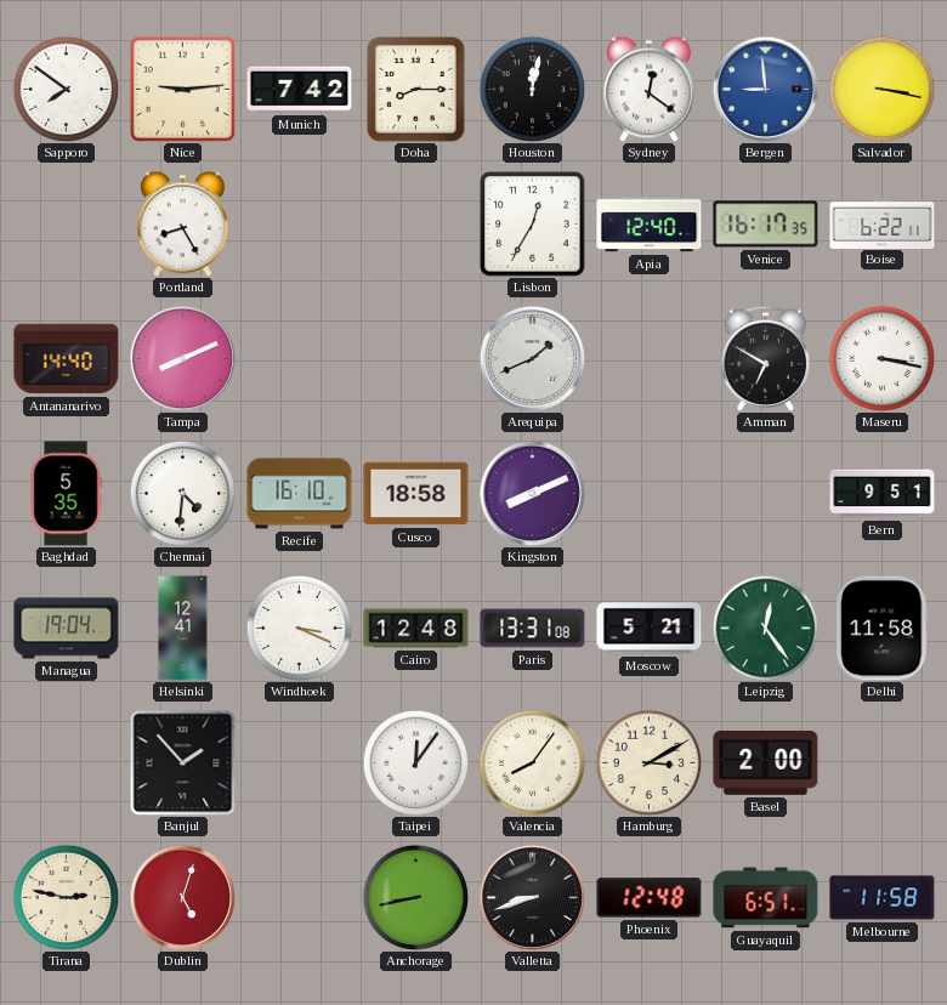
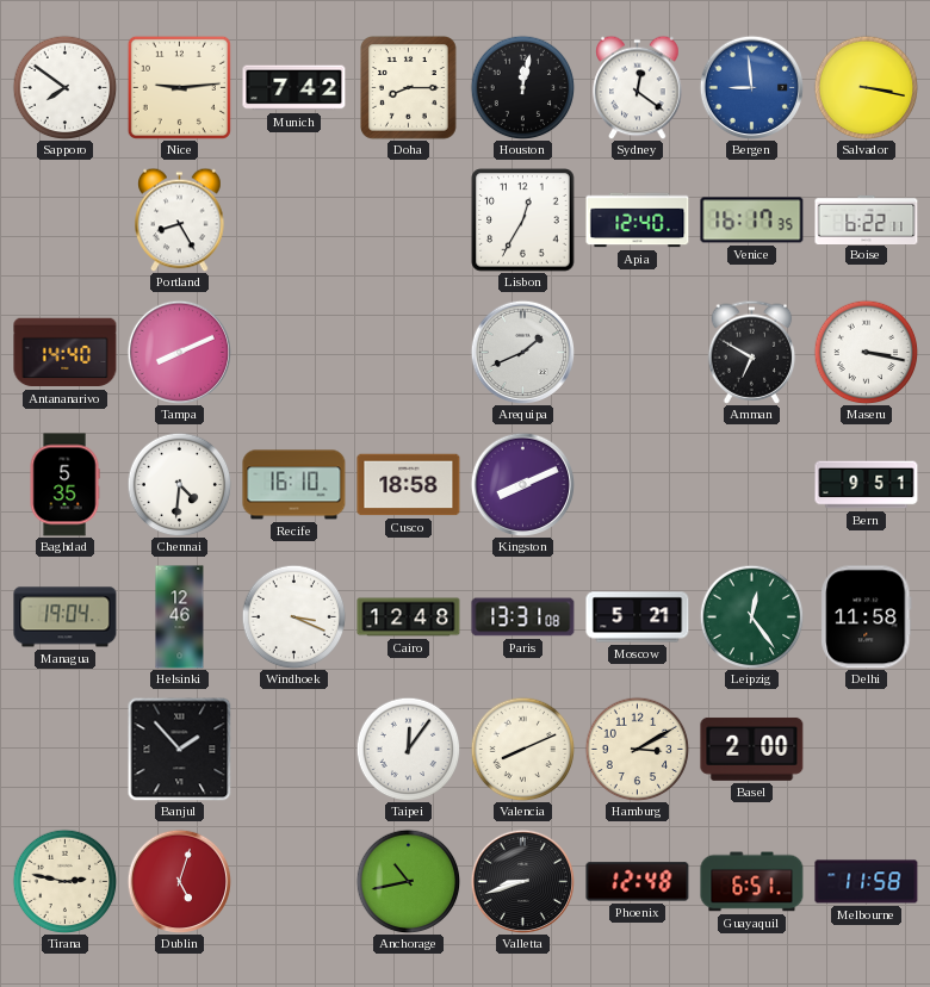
Helsinki: 12:41 -> 12:46 (180, 617)
Valencia: 8:06 -> 8:11 (522, 749)
Anchorage: 8:43 -> 10:43 (408, 881)
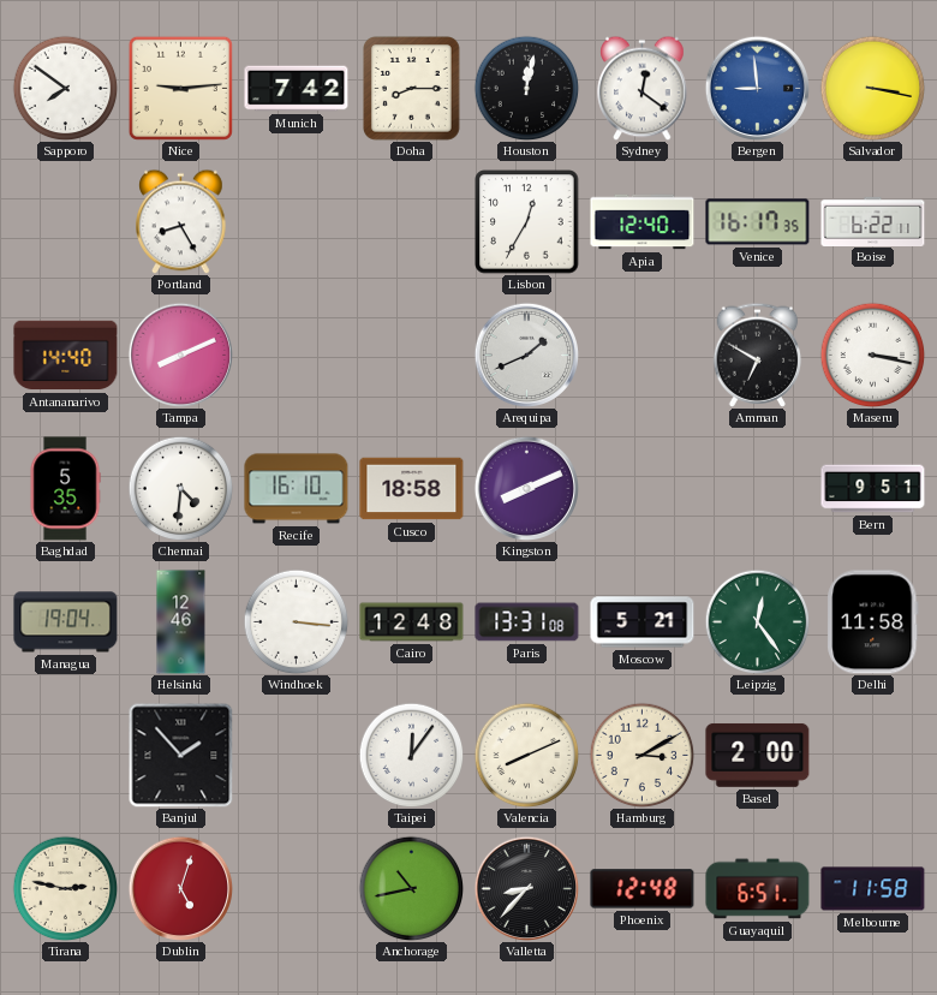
Windhoek: 3:19 -> 3:16 (296, 621)
Valletta: 8:42 -> 8:37 (526, 888)
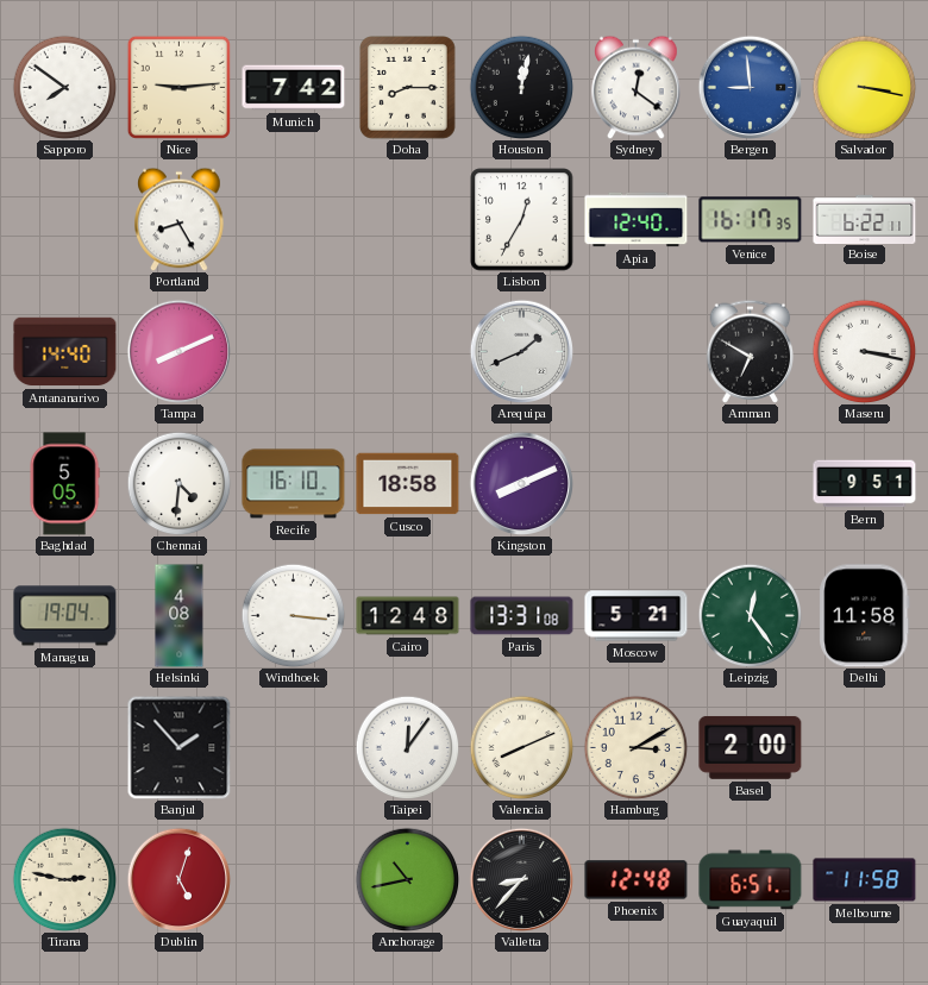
Baghdad: 5:35 -> 5:05 (64, 484)
Helsinki: 12:46 -> 4:08 (180, 616)
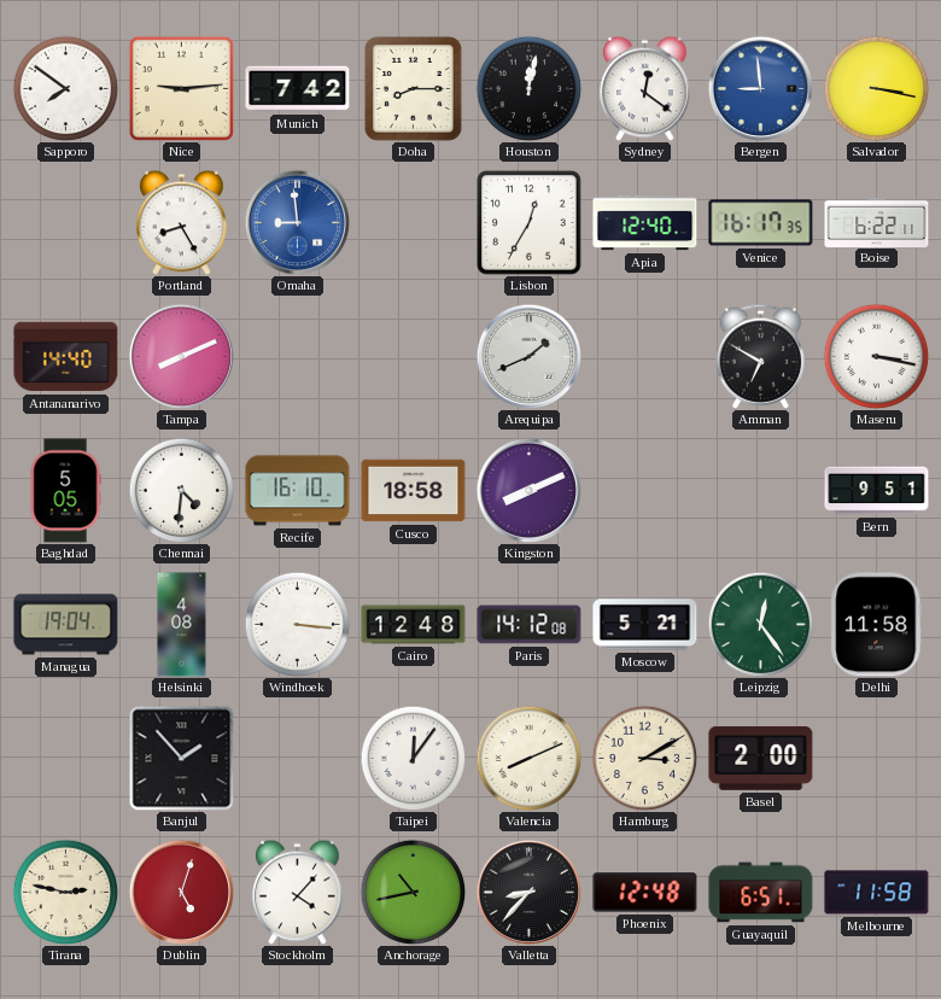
Omaha: none -> 8:59 (297, 222)
Paris: 13:31 -> 14:12 (530, 625)
Stockholm: none -> 4:07 (298, 892)
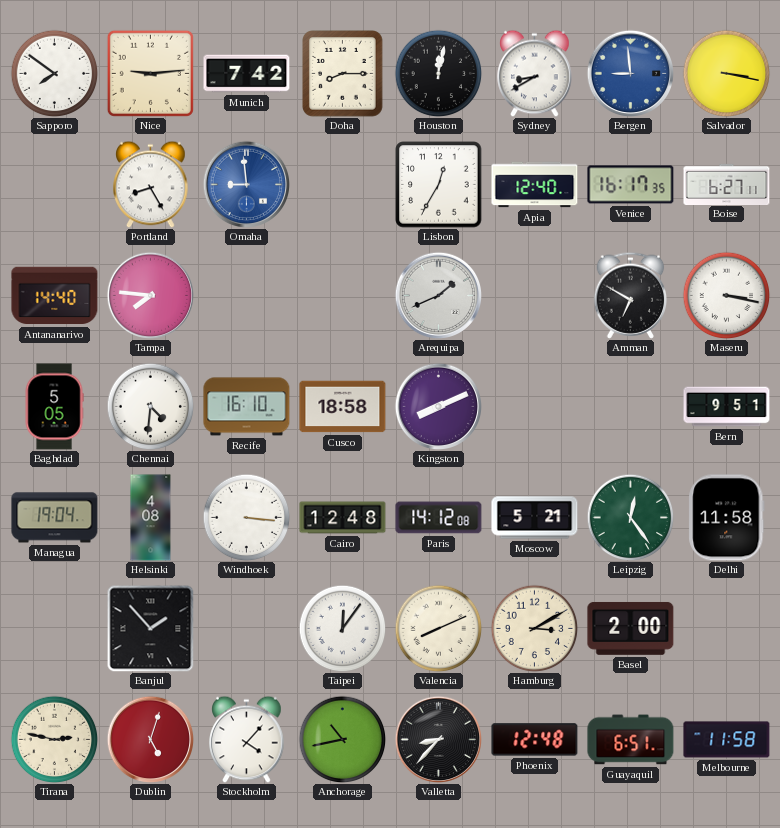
Sydney: 12:21 -> 8:40 (535, 73)
Boise: 6:22 -> 6:27 (727, 184)
Tampa: 8:11 -> 7:46 (150, 295)
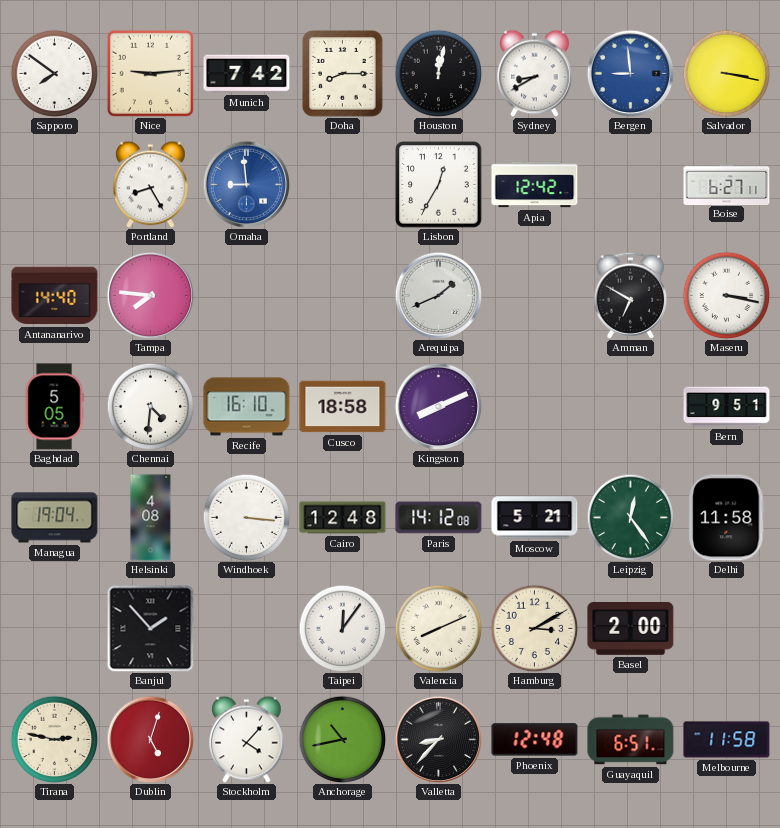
Apia: 12:40 -> 12:42 (535, 185)
Venice: 16:17 -> none (631, 185)
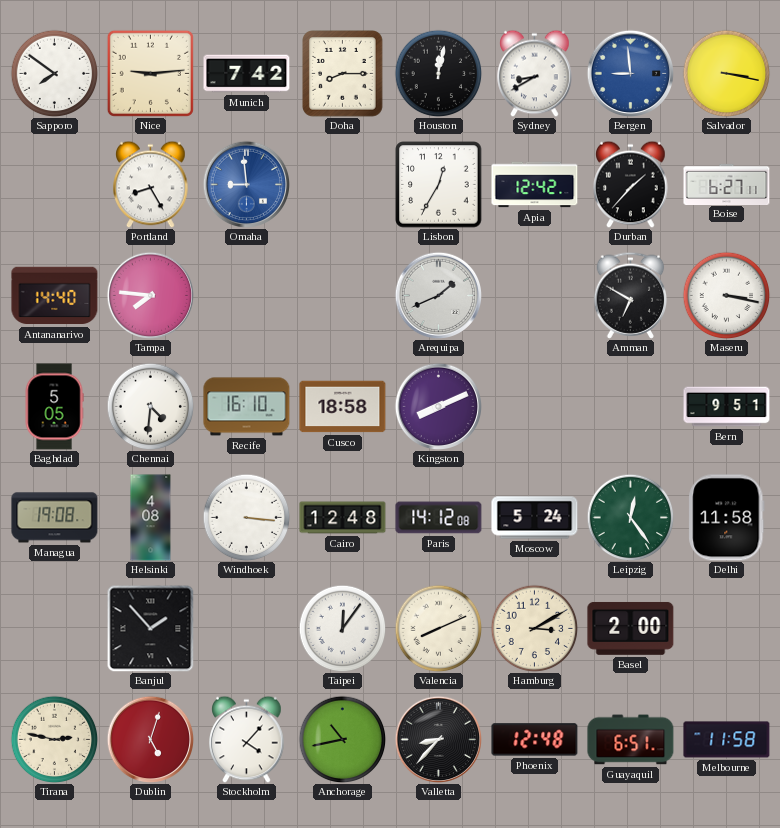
Durban: none -> 1:37 (631, 184)
Managua: 19:04 -> 19:08 (55, 518)
Moscow: 5:21 -> 5:24 (535, 518)
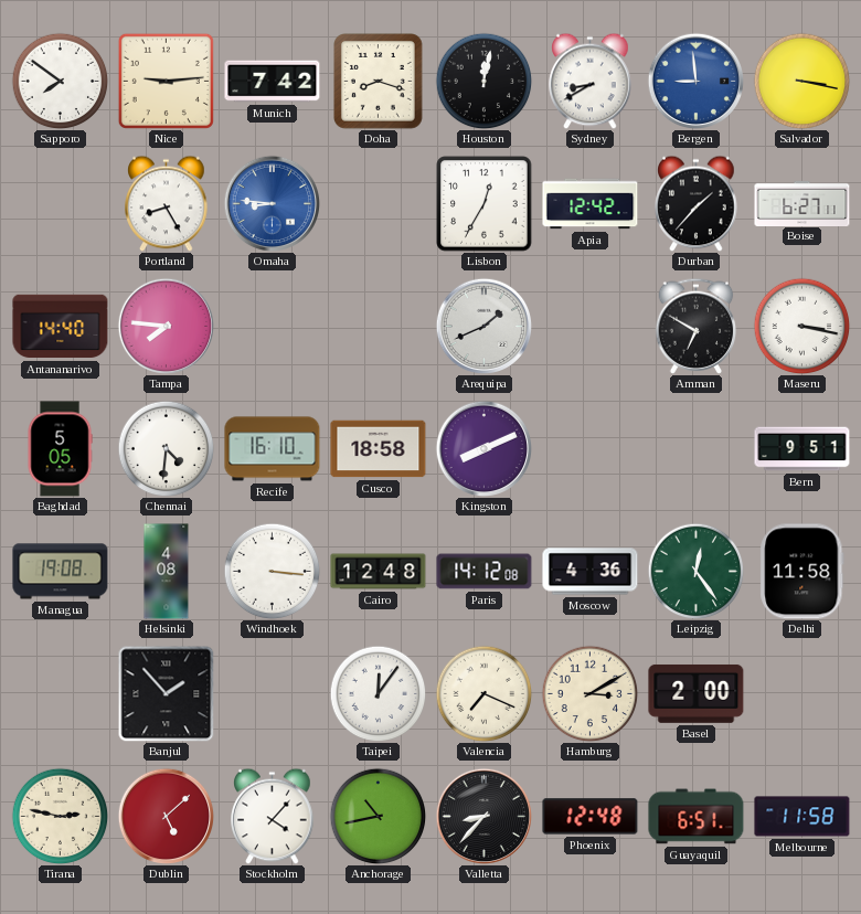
Doha: 8:15 -> 8:18 (379, 82)
Omaha: 8:59 -> 8:46 (272, 203)
Moscow: 5:24 -> 4:36 (591, 572)
Valencia: 8:11 -> 7:19 (483, 693)
Dublin: 5:03 -> 5:08 (166, 816)
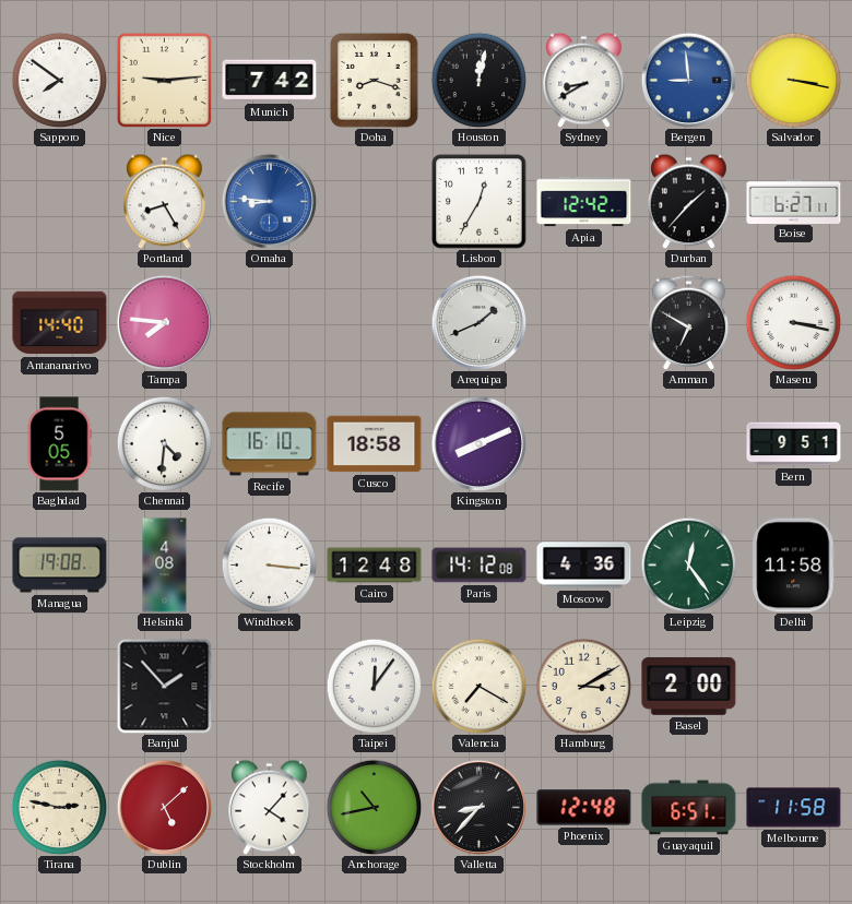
Valencia: 7:19 -> 7:20 (478, 686)
